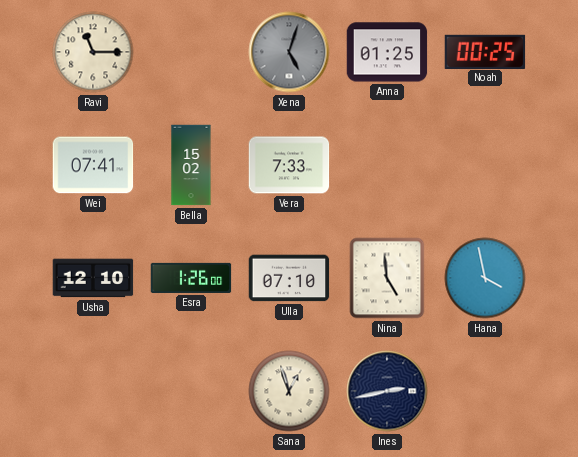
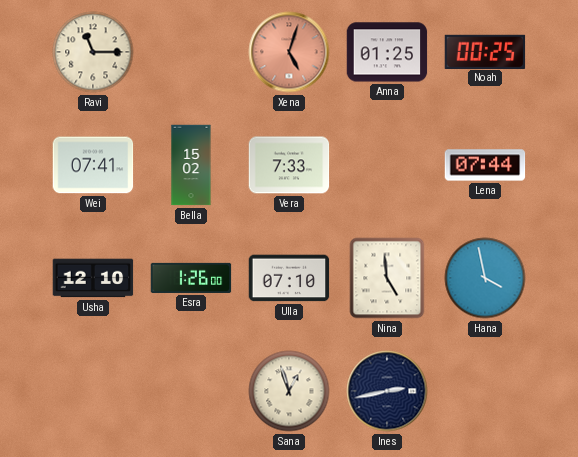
Xena dial: grey -> salmon (289, 52)
Lena: none -> 07:44 (485, 165)
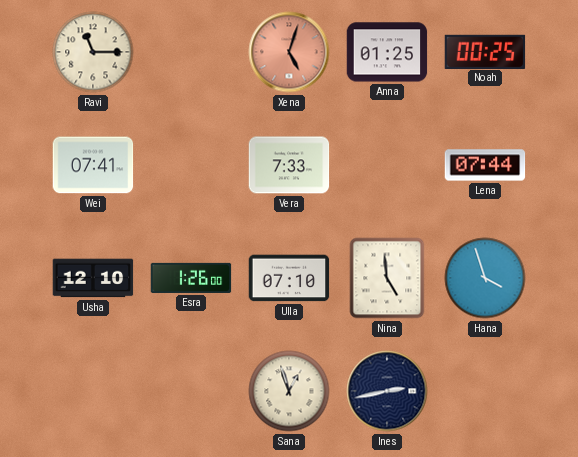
Bella: 15:02 -> none (191, 165)
Hana: 3:58 -> 3:57 (485, 278)
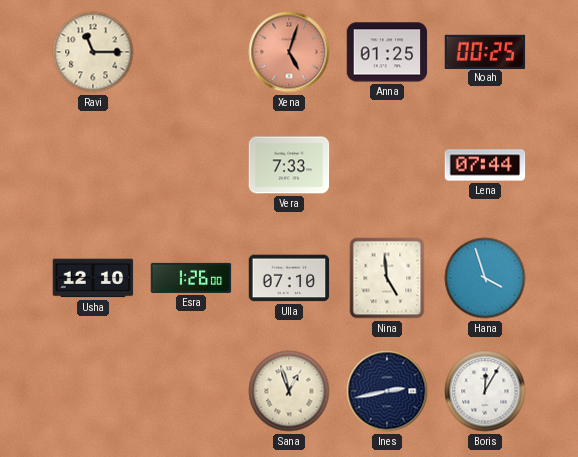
Wei: 07:41 -> none (93, 165)
Boris: none -> 12:05 (485, 391)
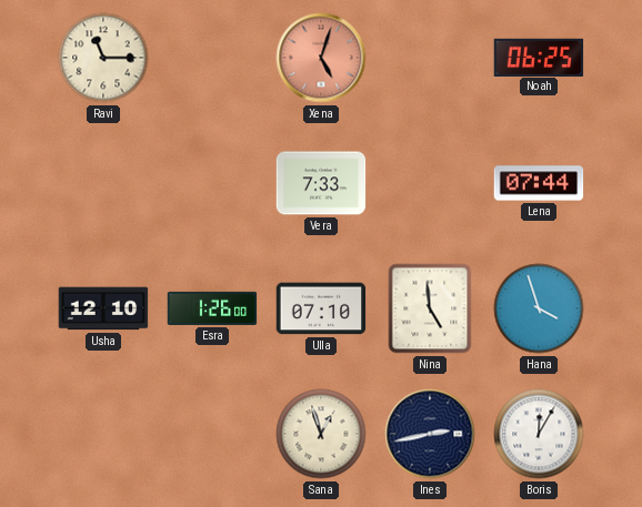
Anna: 01:25 -> none (387, 52)
Noah: 00:25 -> 06:25 (539, 57)
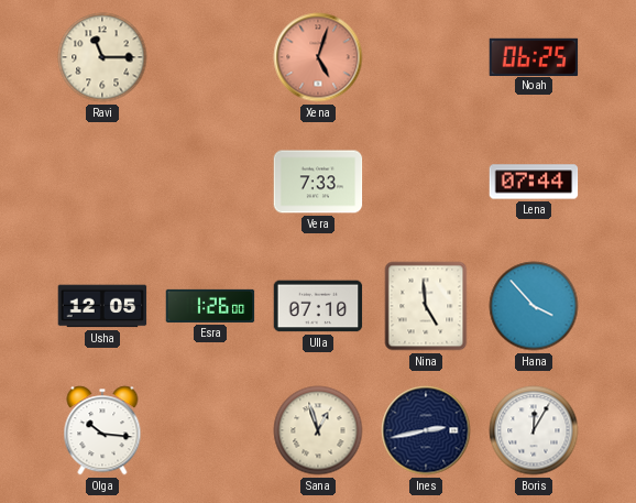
Usha: 12:10 -> 12:05 (102, 306)
Hana: 3:57 -> 3:53 (534, 306)
Olga: none -> 10:16 (102, 430)
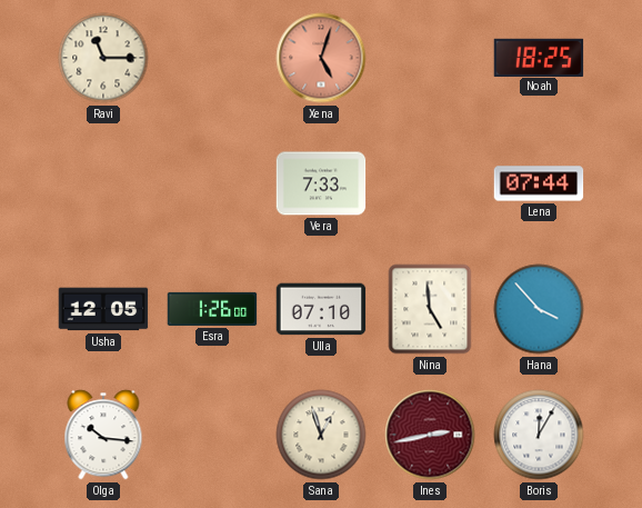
Noah: 06:25 -> 18:25 (539, 57)
Ines dial: navy -> burgundy (430, 435)
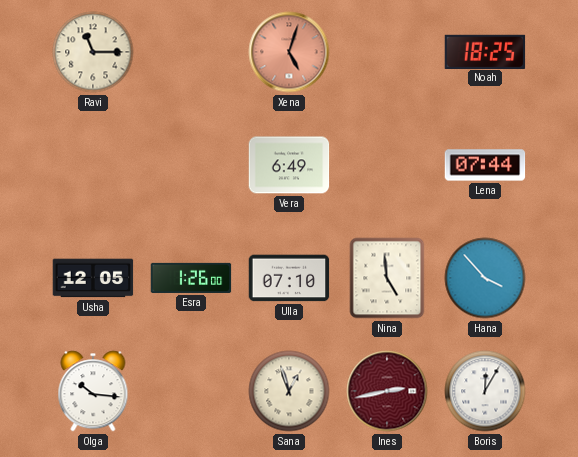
Vera: 7:33 -> 6:49 (289, 165)
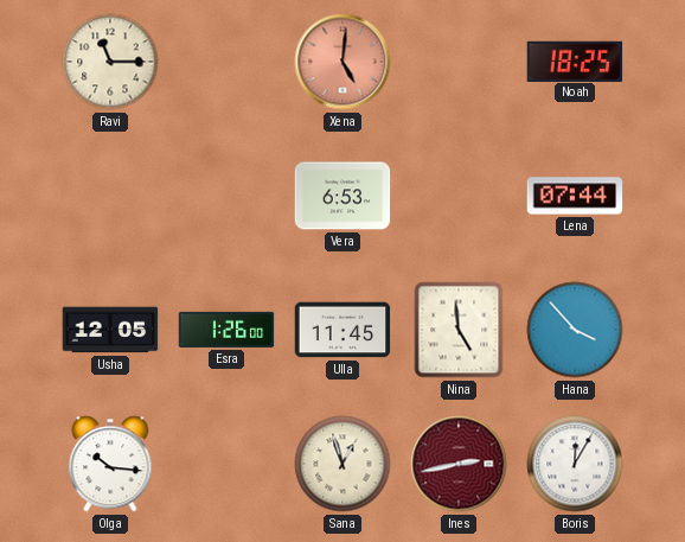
Xena: 5:03 -> 5:01 (342, 62)
Vera: 6:49 -> 6:53 (342, 196)
Ulla: 07:10 -> 11:45 (342, 330)
